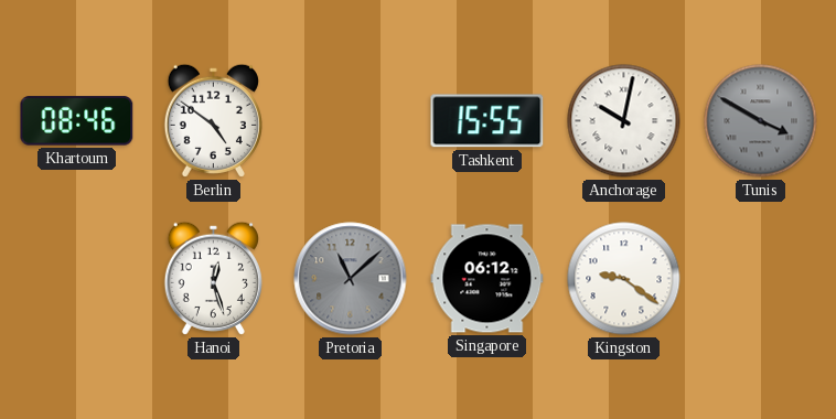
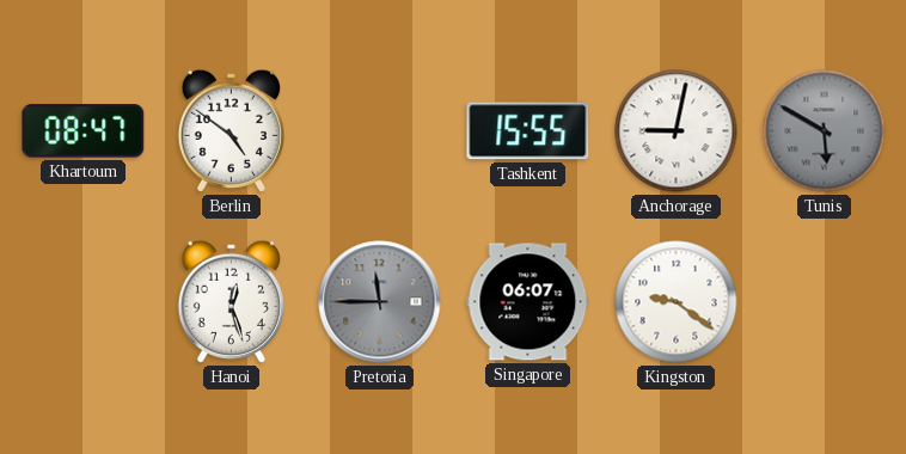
Khartoum: 08:46 -> 08:47 (84, 131)
Anchorage: 10:02 -> 9:02 (677, 131)
Tunis: 3:50 -> 5:50 (825, 131)
Pretoria: 11:08 -> 11:45 (380, 302)
Singapore: 06:12 -> 06:07 (528, 302)
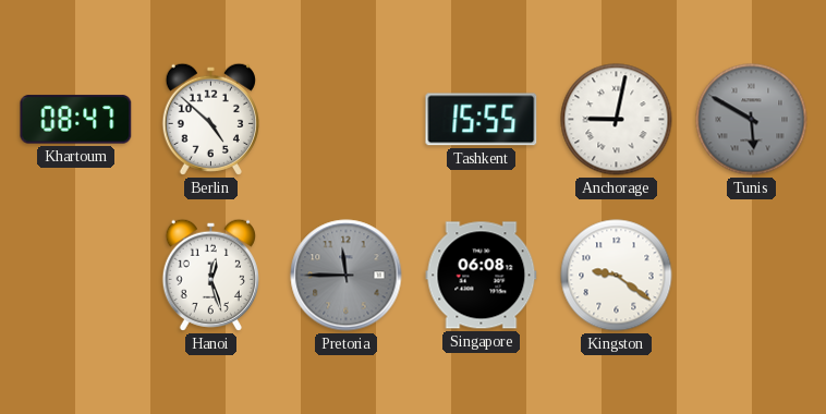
Berlin: 4:51 -> 4:52 (210, 119)
Singapore: 06:07 -> 06:08 (482, 276)
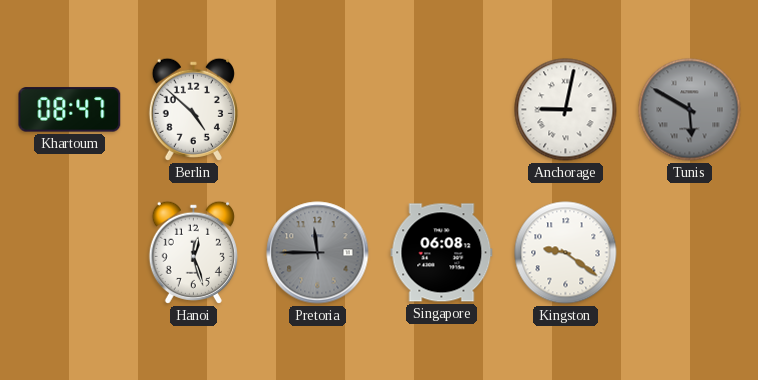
Tashkent: 15:55 -> none (482, 120)
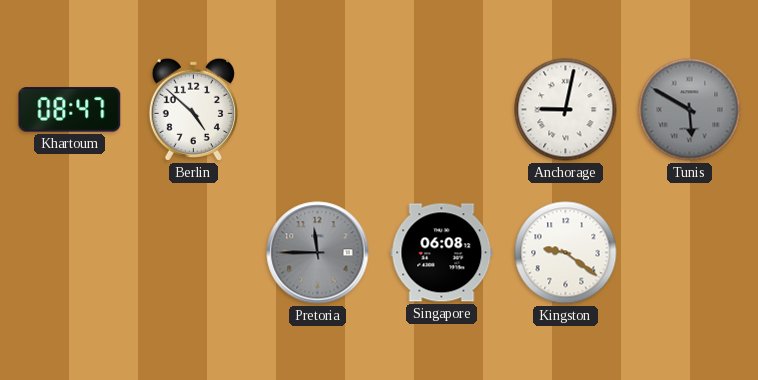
Hanoi: 12:27 -> none (193, 252)
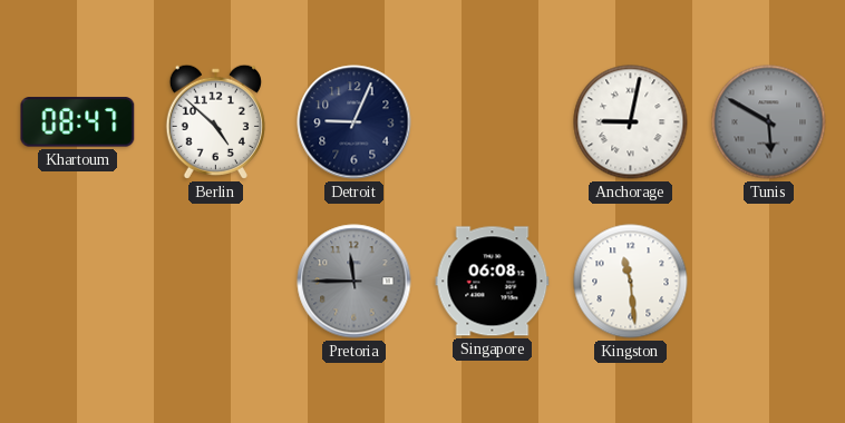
Detroit: none -> 9:04 (354, 122)
Kingston: 9:21 -> 11:29 (631, 282)
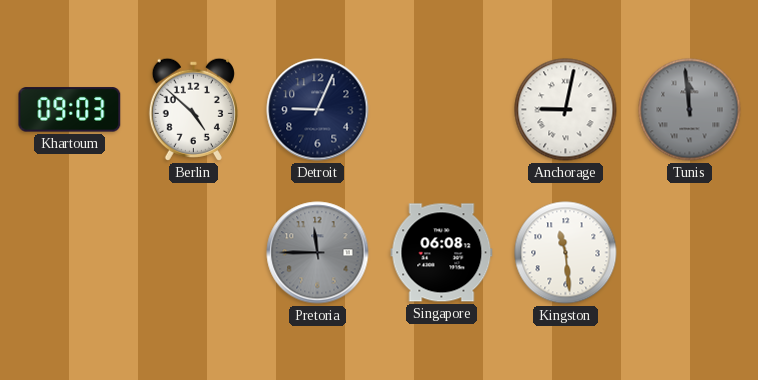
Khartoum: 08:47 -> 09:03 (70, 110)
Tunis: 5:50 -> 11:59 (690, 110)
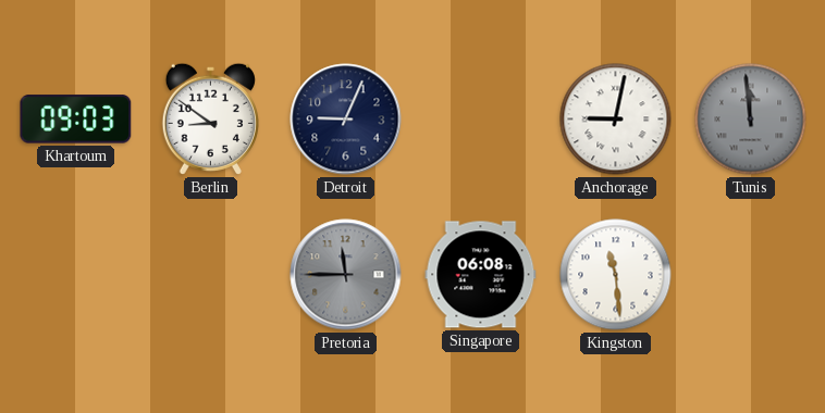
Berlin: 4:52 -> 8:51 (210, 118)
